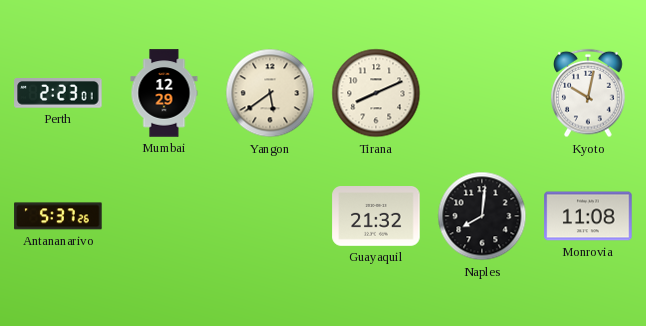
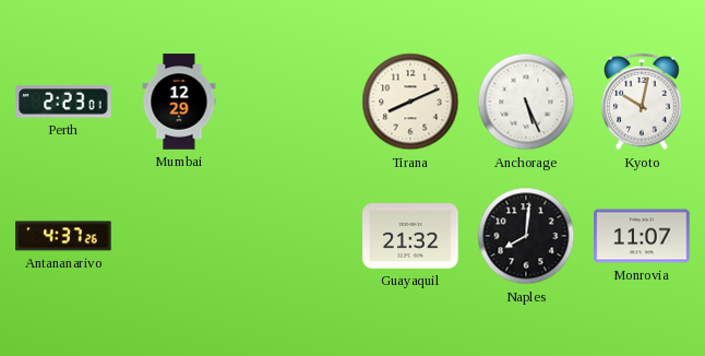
Yangon: 5:39 -> none (270, 93)
Anchorage: none -> 5:26 (526, 102)
Antananarivo: 5:37 -> 4:37 (63, 236)
Monrovia: 11:08 -> 11:07 (642, 236)
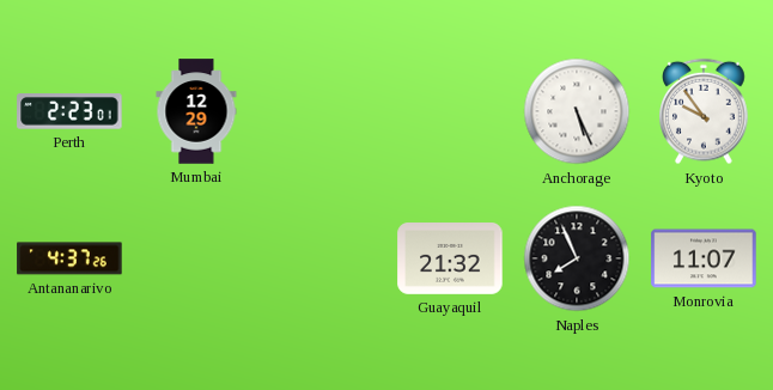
Tirana: 8:11 -> none (410, 102)
Kyoto: 10:02 -> 9:54 (704, 111)
Naples: 8:01 -> 7:56 (577, 258)
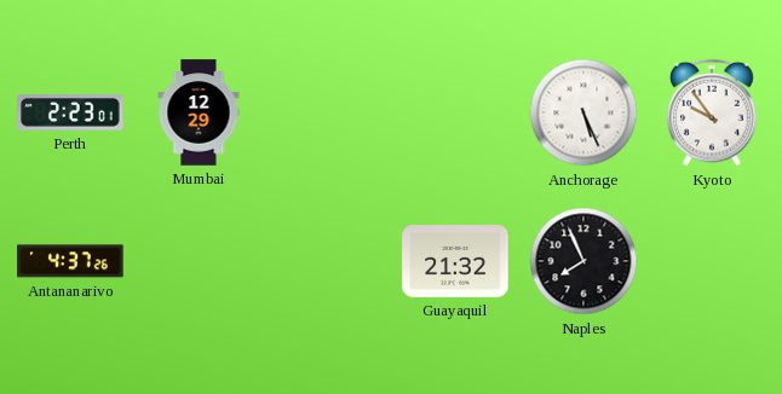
Monrovia: 11:07 -> none (704, 258)
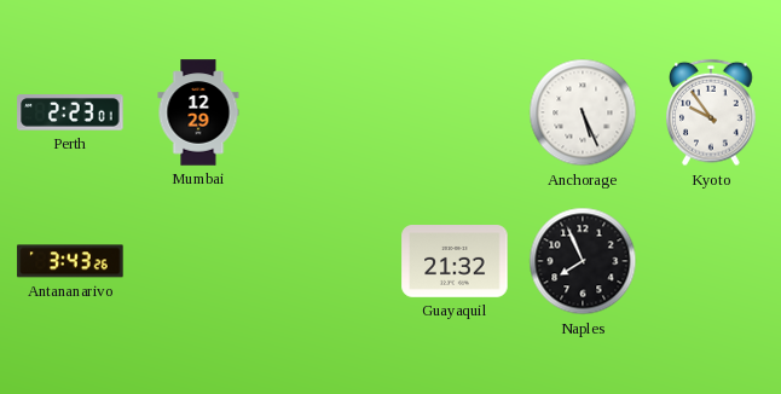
Antananarivo: 4:37 -> 3:43 (70, 261)
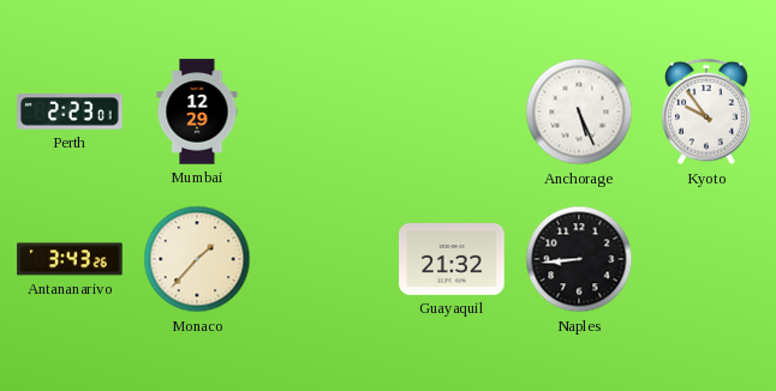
Monaco: none -> 1:37 (197, 259)
Naples: 7:56 -> 8:44 (579, 259)
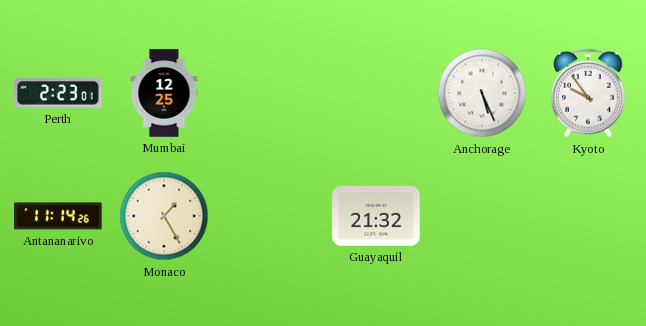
Mumbai: 12:29 -> 12:25 (164, 93)
Antananarivo: 3:43 -> 11:14 (58, 216)
Monaco: 1:37 -> 1:25 (164, 216)
Naples: 8:44 -> none (579, 259)
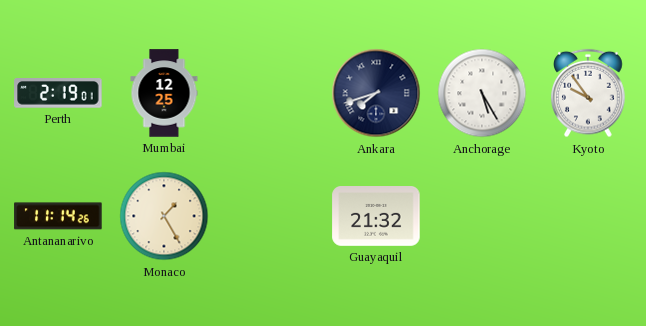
Perth: 2:23 -> 2:19 (58, 93)
Ankara: none -> 7:42 (376, 93)
Anchorage: 5:26 -> 5:25 (482, 93)
